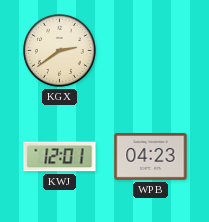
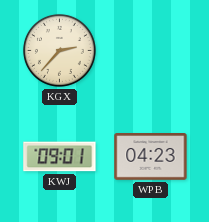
KGX: 2:39 -> 2:37 (59, 50)
KWJ: 12:01 -> 09:01 (60, 157)
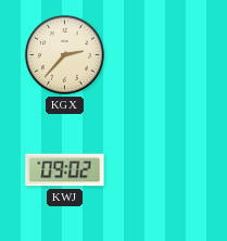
KWJ: 09:01 -> 09:02 (65, 170)
WPB: 04:23 -> none (151, 157)
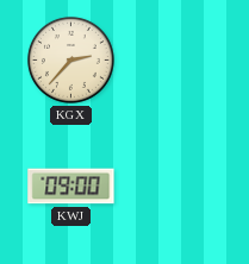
KWJ: 09:02 -> 09:00 (71, 187)
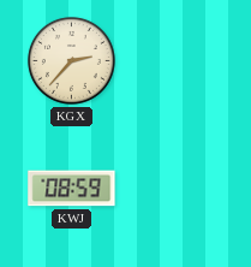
KWJ: 09:00 -> 08:59 (72, 189)
